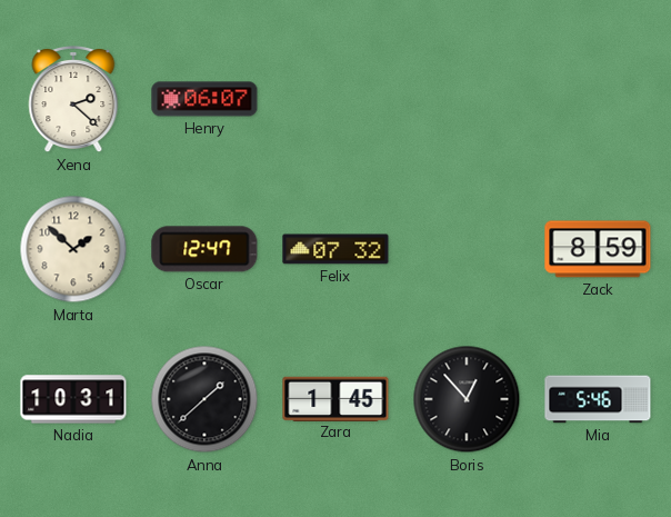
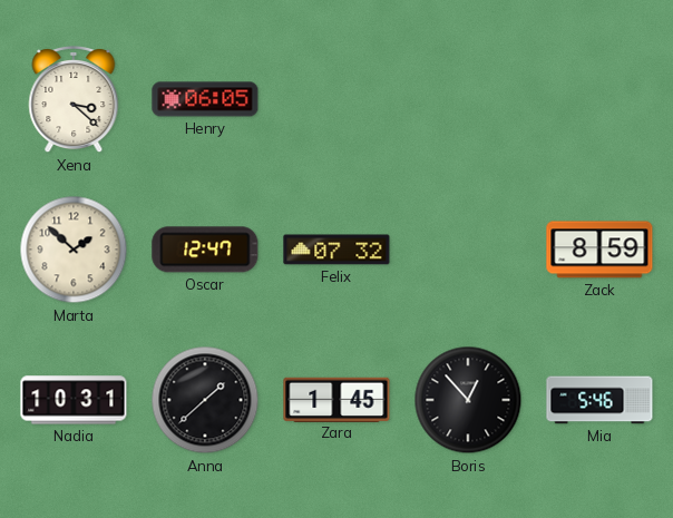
Xena: 2:22 -> 3:22 (74, 99)
Henry: 06:07 -> 06:05 (205, 99)
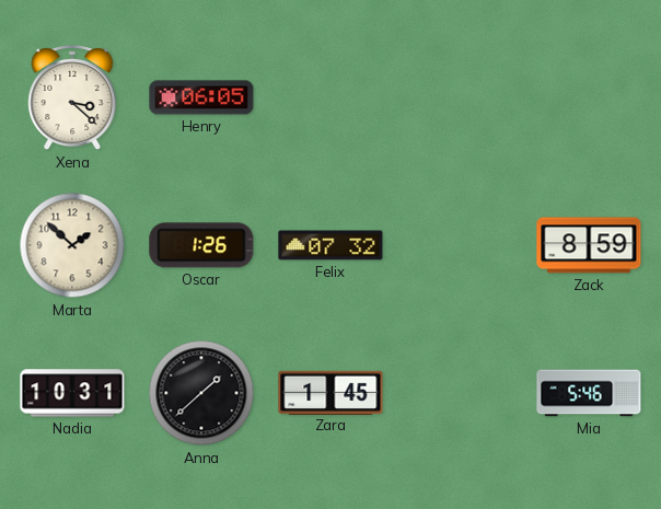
Oscar: 12:47 -> 1:26 (201, 245)
Boris: 12:53 -> none (468, 400)
